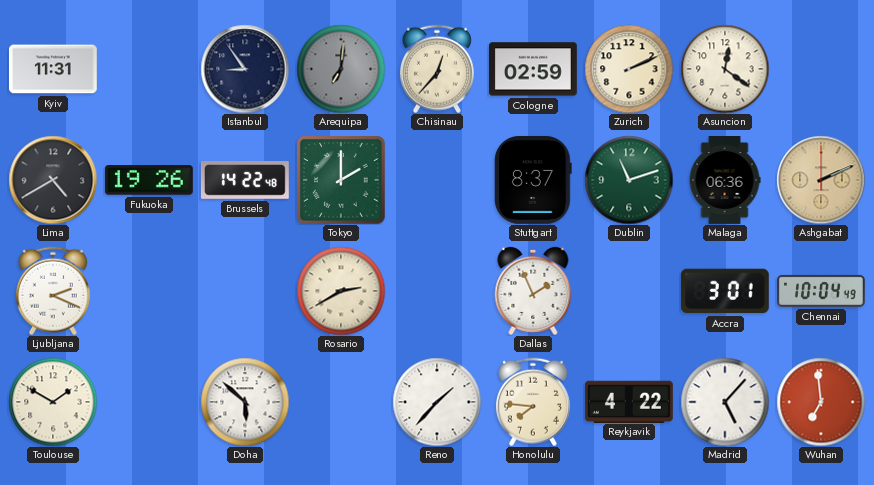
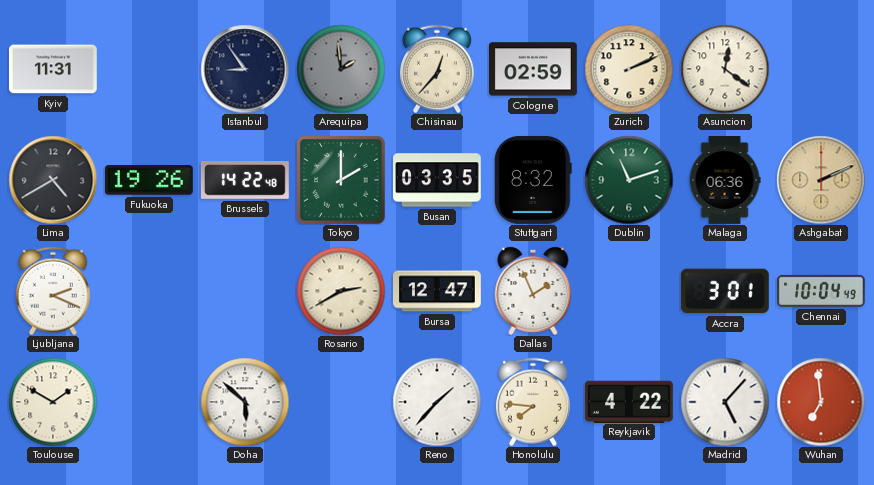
Arequipa: 7:01 -> 1:59 (341, 69)
Busan: none -> 03:35 (438, 180)
Stuttgart: 8:37 -> 8:32 (534, 180)
Bursa: none -> 12:47 (438, 291)
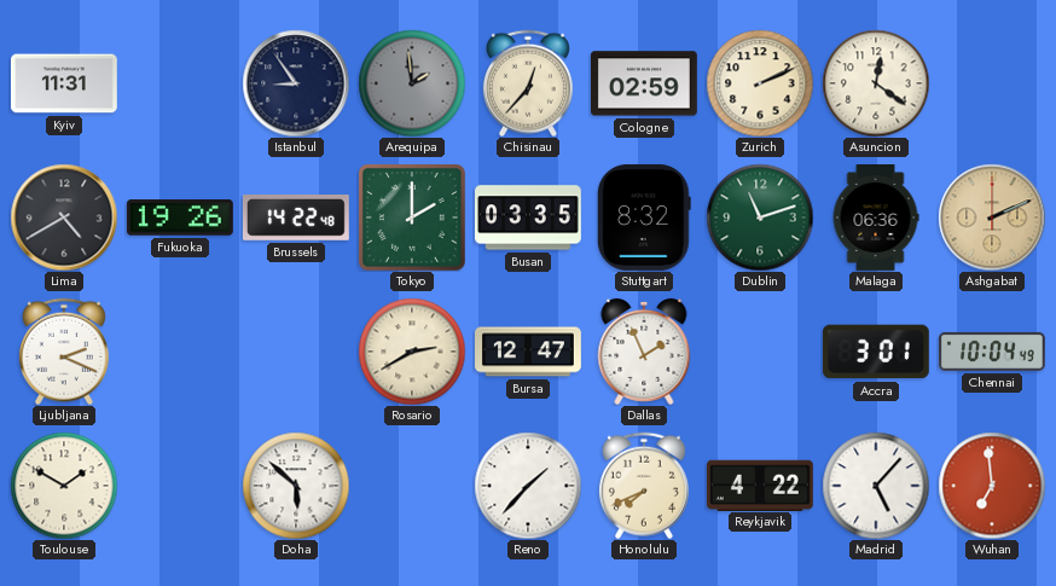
Honolulu: 7:46 -> 7:41 (644, 486)
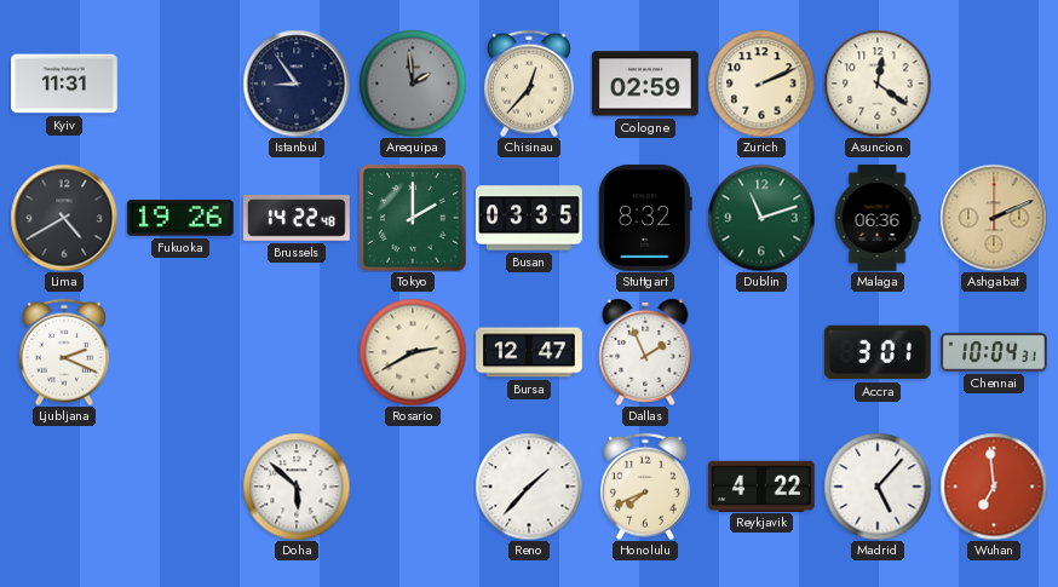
Chennai: 10:04:49 -> 10:04:31 (995, 352)
Toulouse: 1:50 -> none (64, 486)
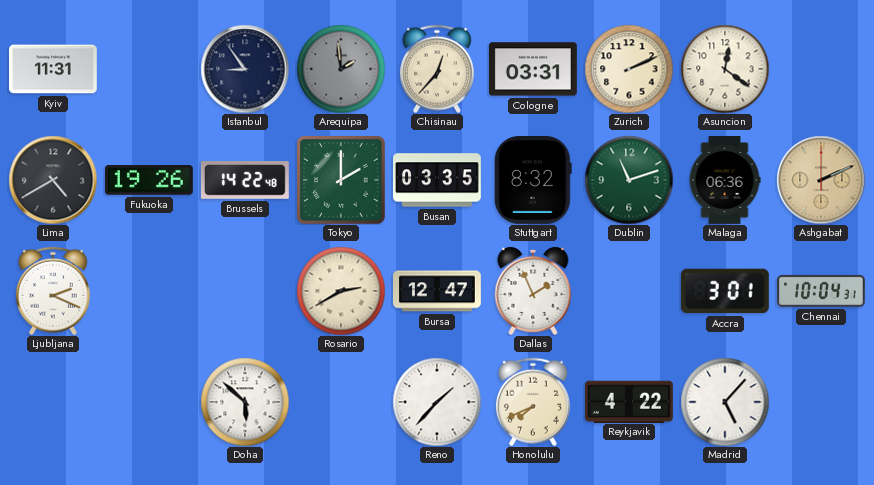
Cologne: 02:59 -> 03:31 (533, 69)
Wuhan: 6:59 -> none (994, 487)
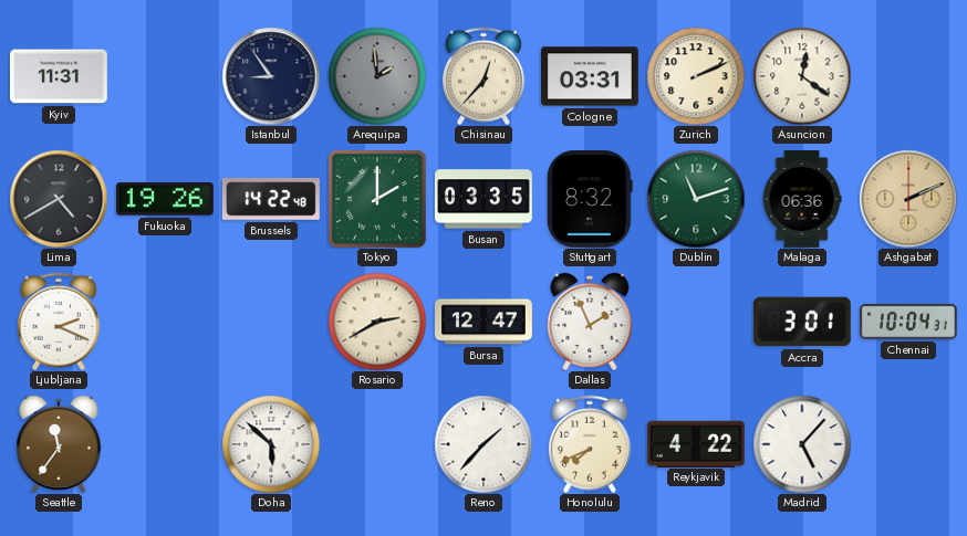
Seattle: none -> 11:36 (59, 444)
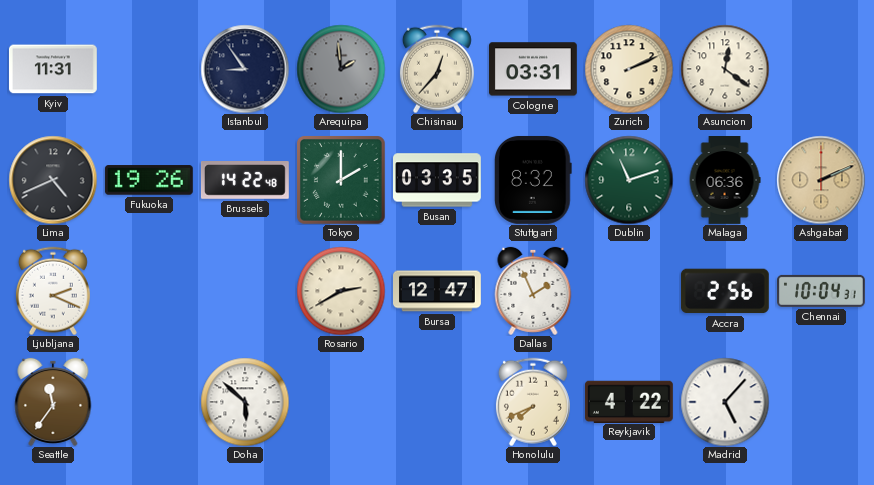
Lima: 4:40 -> 4:41 (53, 180)
Accra: 3:01 -> 2:56 (725, 291)
Reno: 1:37 -> none (483, 444)
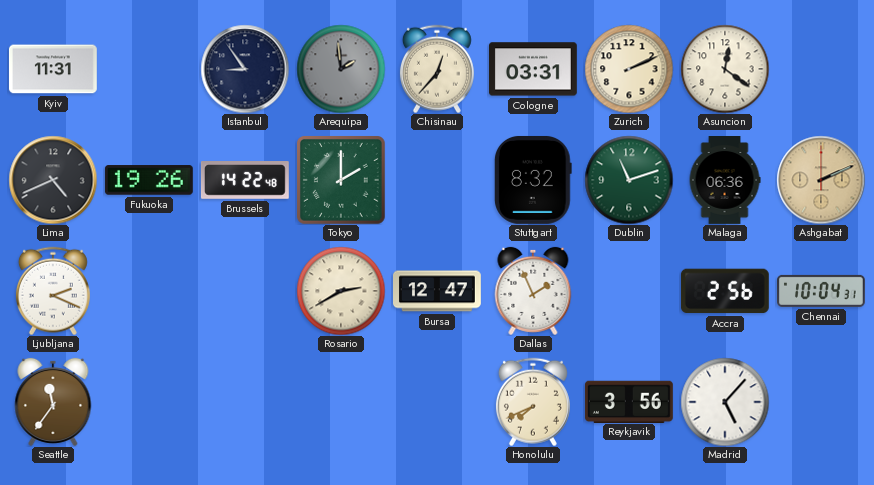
Busan: 03:35 -> none (438, 180)
Doha: 5:52 -> none (245, 402)
Reykjavik: 4:22 -> 3:56 (629, 401)
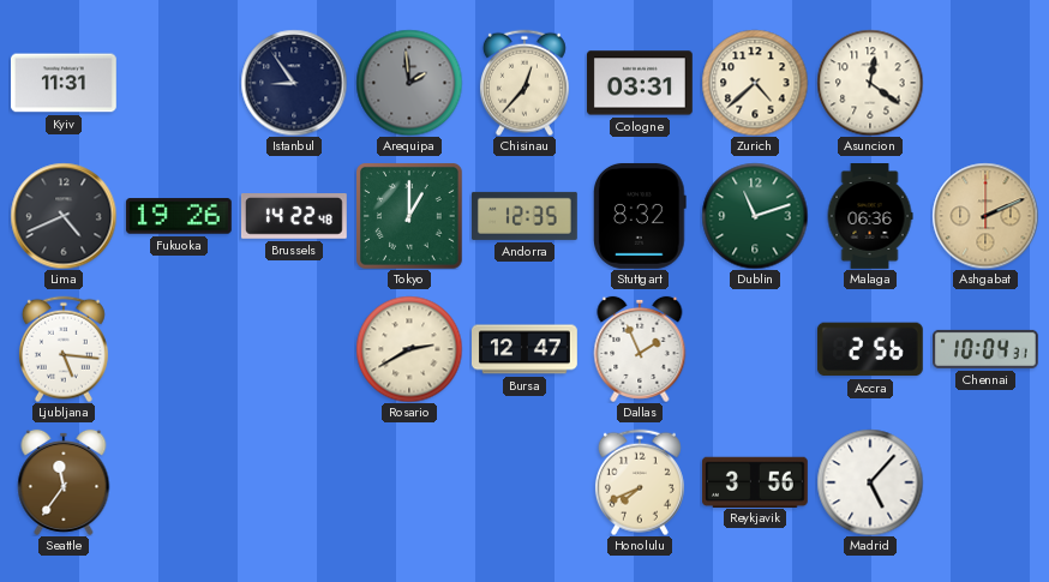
Zurich: 2:11 -> 4:38 (755, 83)
Tokyo: 2:00 -> 1:00 (409, 216)
Andorra: none -> 12:35 (524, 216)
Ljubljana: 2:19 -> 5:16 (64, 349)
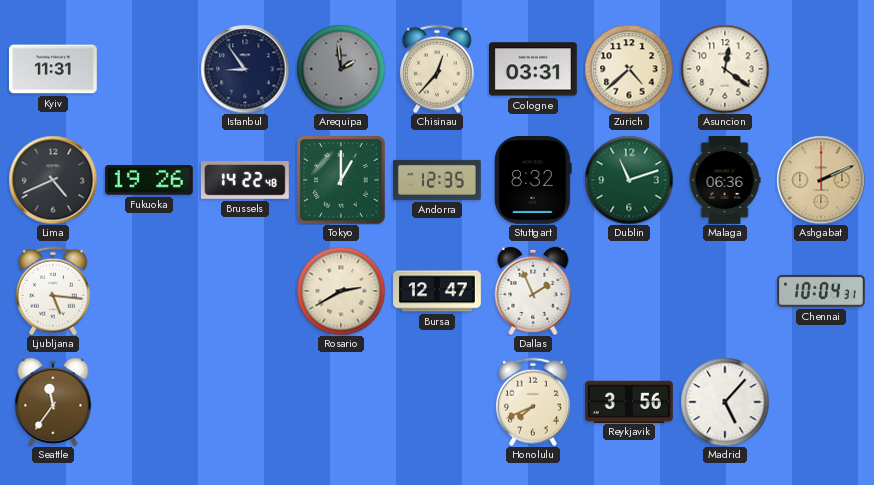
Accra: 2:56 -> none (870, 349)
